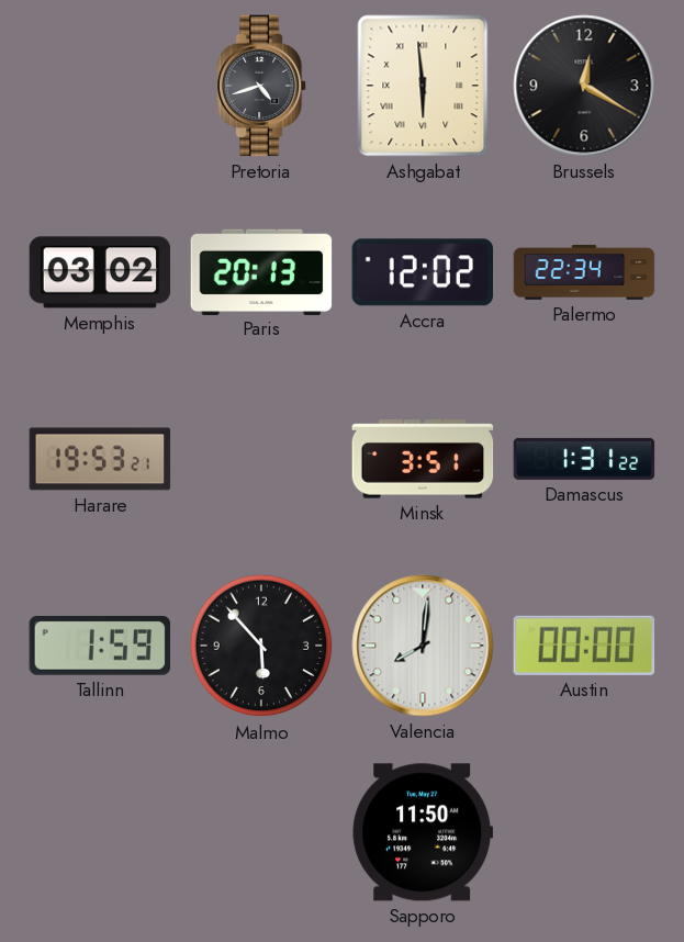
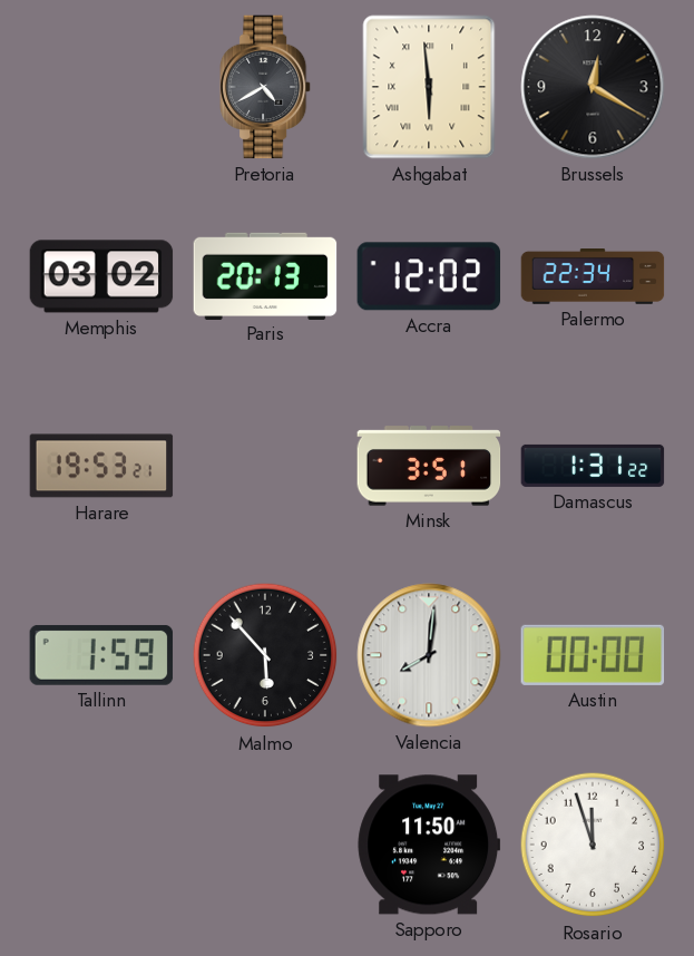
Pretoria: 4:42 -> 4:40 (266, 87)
Rosario: none -> 11:57 (593, 845)
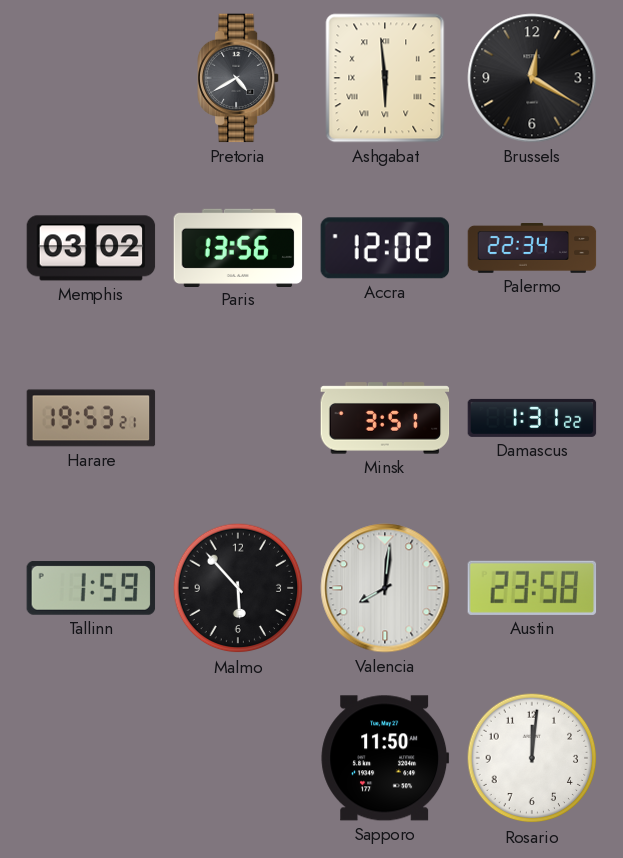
Paris: 20:13 -> 13:56 (238, 247)
Austin: 00:00 -> 23:58 (532, 588)
Rosario: 11:57 -> 12:01 (532, 758)
